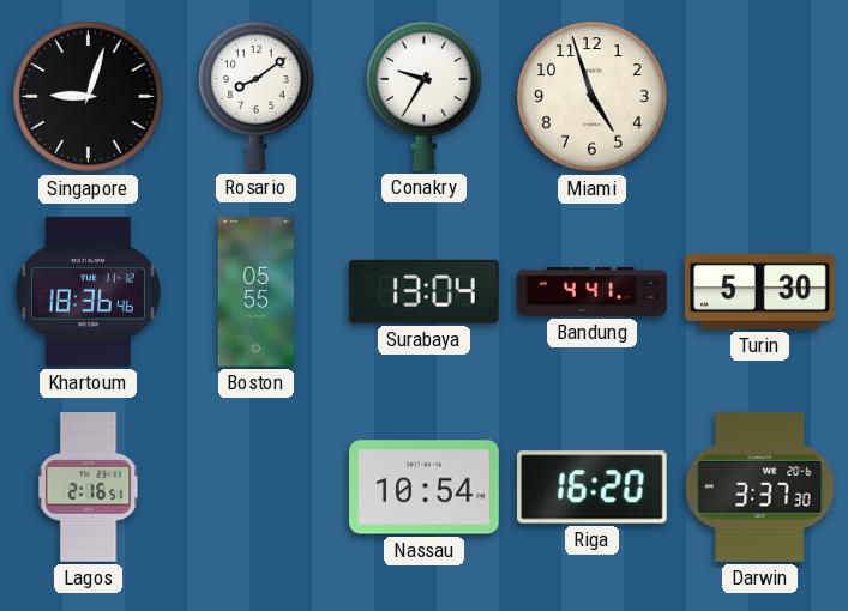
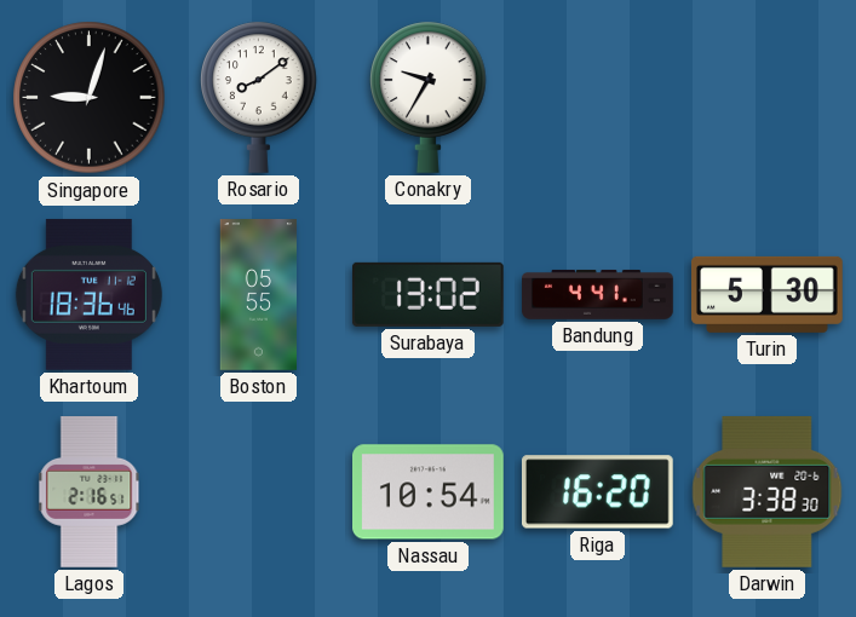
Miami: 4:57 -> none (593, 97)
Surabaya: 13:04 -> 13:02 (427, 294)
Darwin: 3:37 -> 3:38 (768, 491)
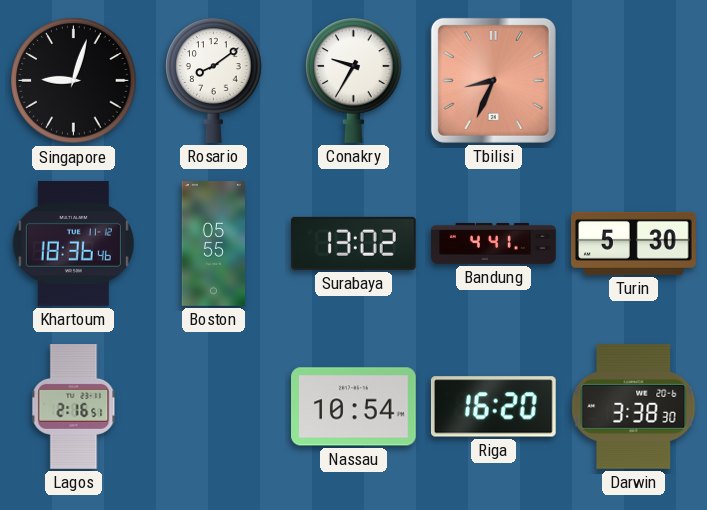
Tbilisi: none -> 8:34 (493, 80)
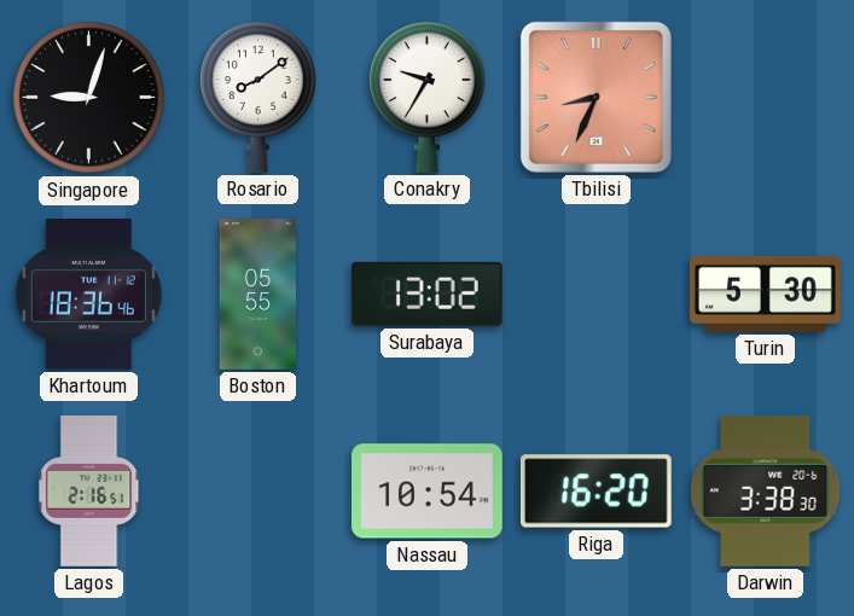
Bandung: 4:41 -> none (494, 243)
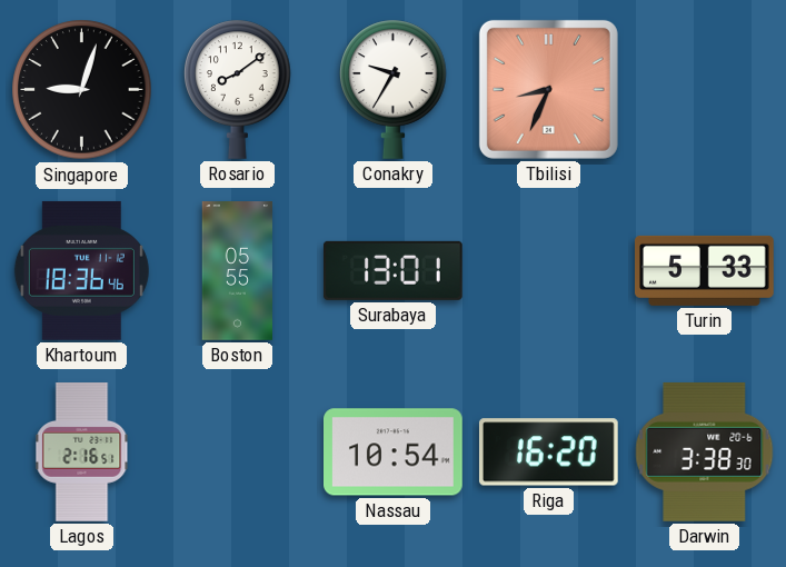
Surabaya: 13:02 -> 13:01 (392, 270)
Turin: 5:30 -> 5:33 (705, 270)
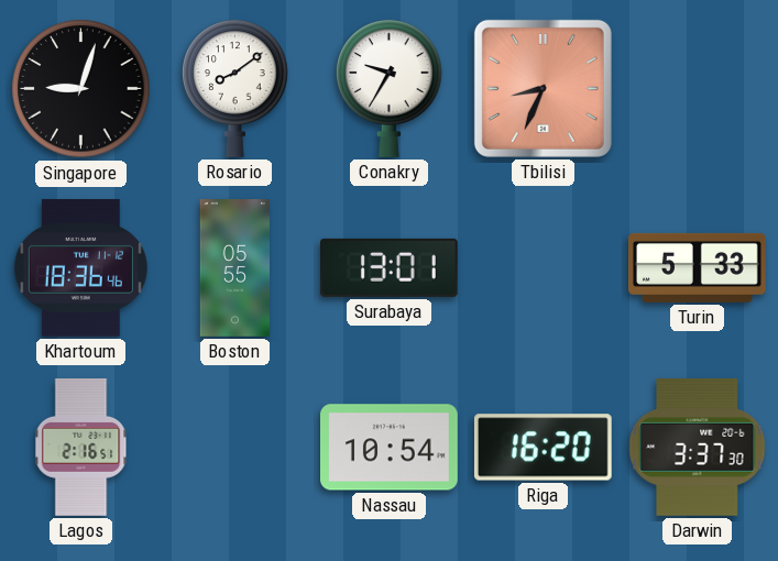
Darwin: 3:38 -> 3:37 (698, 447)
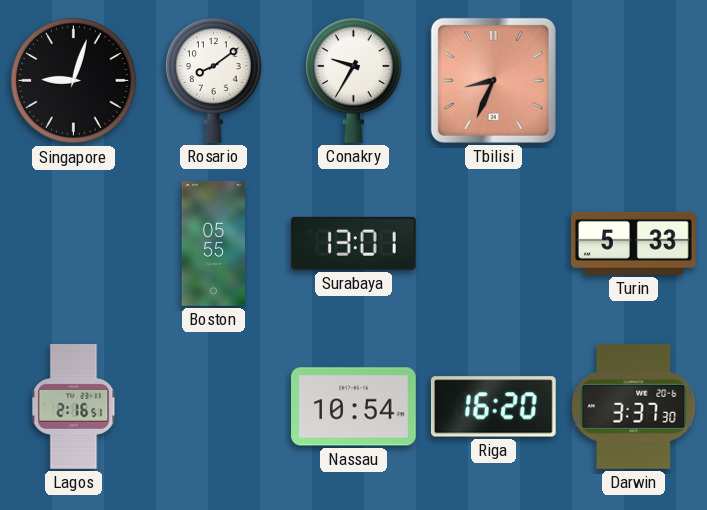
Khartoum: 18:36 -> none (80, 267)
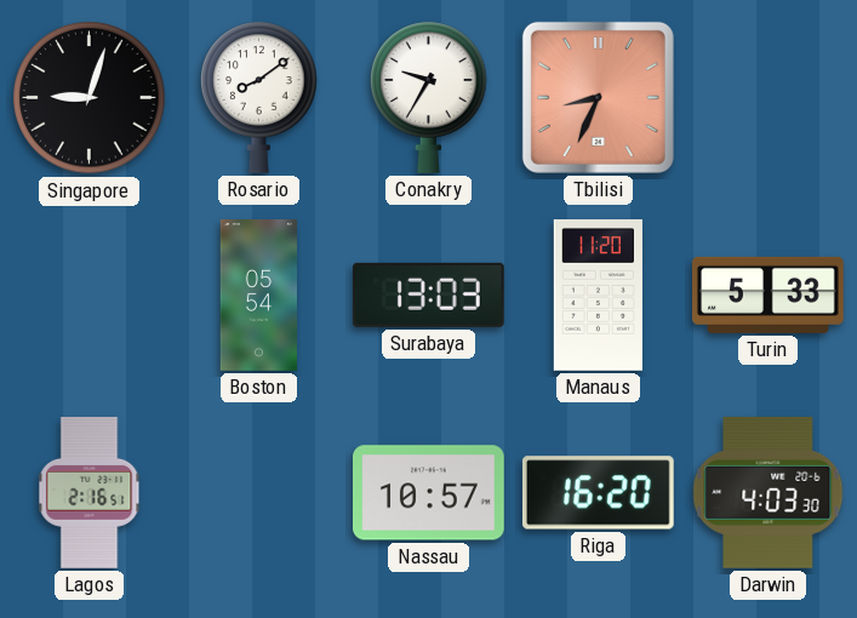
Boston: 05:55 -> 05:54 (258, 296)
Surabaya: 13:01 -> 13:03 (428, 294)
Manaus: none -> 11:20 (598, 296)
Nassau: 10:54 -> 10:57 (429, 493)
Darwin: 3:37 -> 4:03 (769, 492)
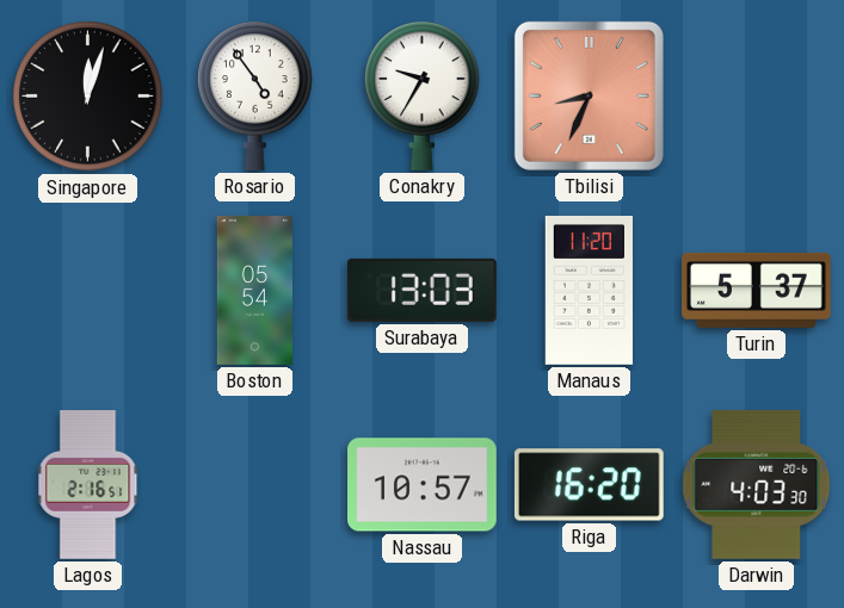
Singapore: 9:03 -> 12:03 (88, 97)
Rosario: 8:09 -> 4:54 (255, 95)
Turin: 5:33 -> 5:37 (757, 290)
